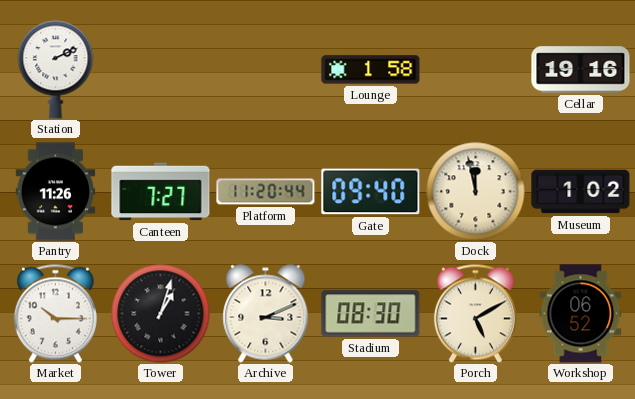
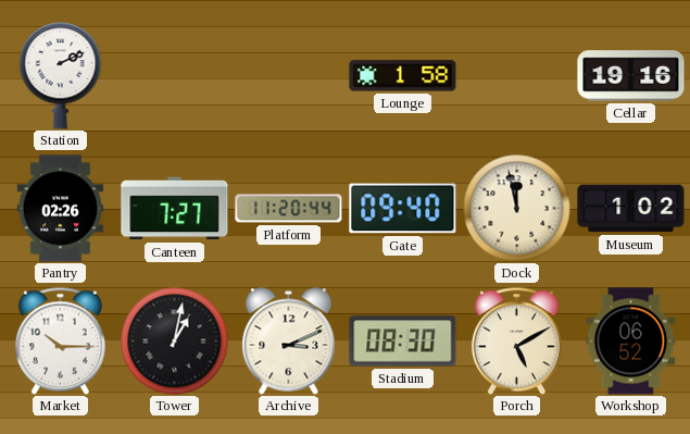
Pantry: 11:26 -> 02:26 (61, 209)
Tower: 1:03 -> 1:02 (175, 342)
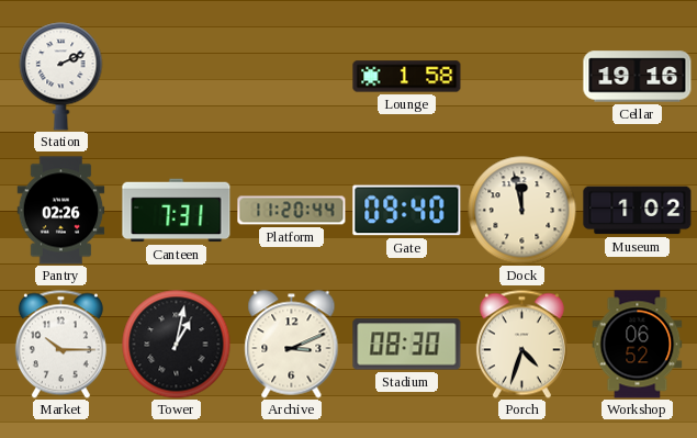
Canteen: 7:27 -> 7:31 (177, 211)
Porch: 5:10 -> 4:33 (521, 344)
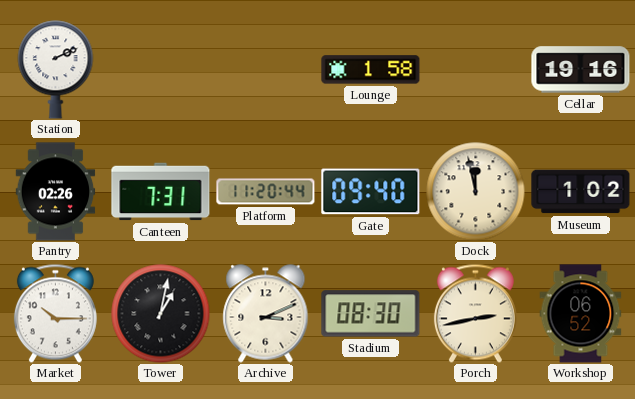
Porch: 4:33 -> 2:43 (475, 313)
